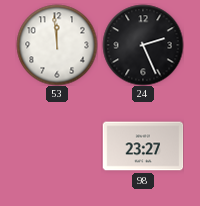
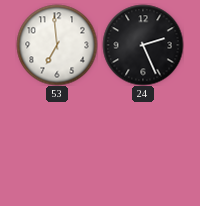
53: 11:59 -> 6:59 (57, 45)
98: 23:27 -> none (143, 146)
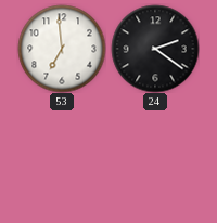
24: 2:26 -> 2:21 (155, 49)
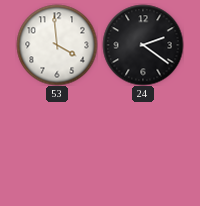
53: 6:59 -> 3:59 (57, 45)
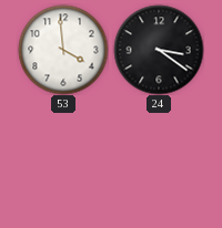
24: 2:21 -> 3:21 (159, 50)
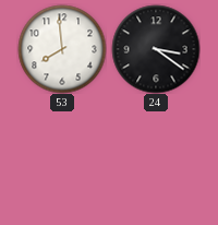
53: 3:59 -> 7:59 (62, 49)
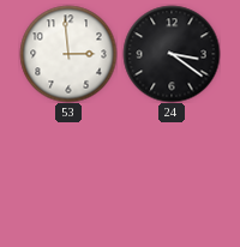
53: 7:59 -> 2:59 (68, 54)
